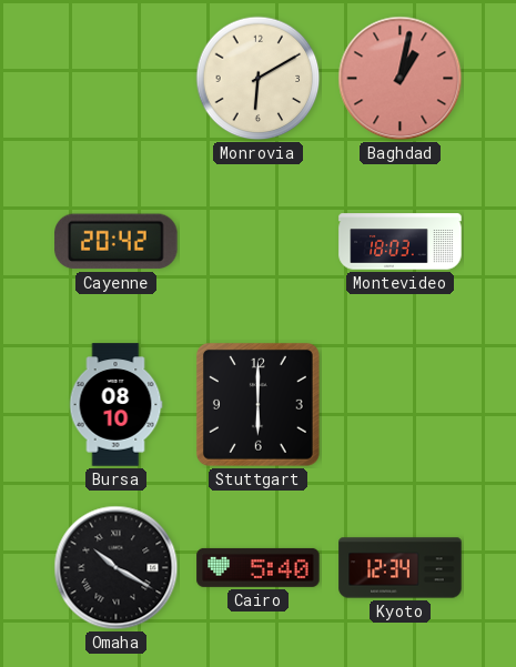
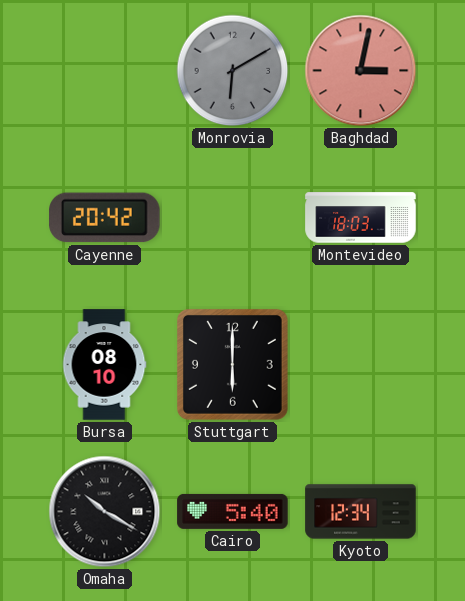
Monrovia dial: cream -> grey (233, 71)
Baghdad: 1:02 -> 3:02 (361, 71)
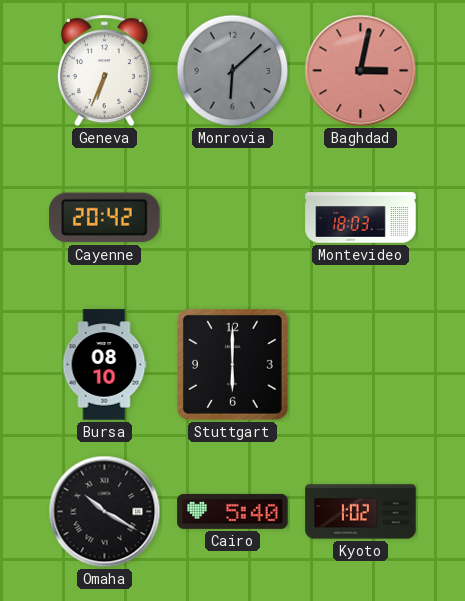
Geneva: none -> 6:34 (104, 71)
Monrovia: 6:10 -> 6:08 (233, 71)
Kyoto: 12:34 -> 1:02 (361, 512)
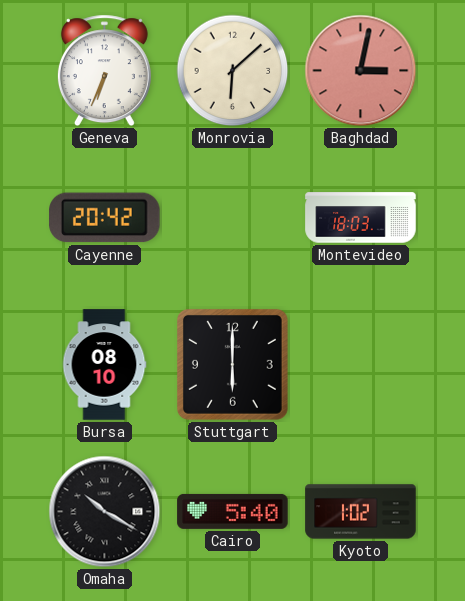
Monrovia dial: grey -> cream (233, 71)
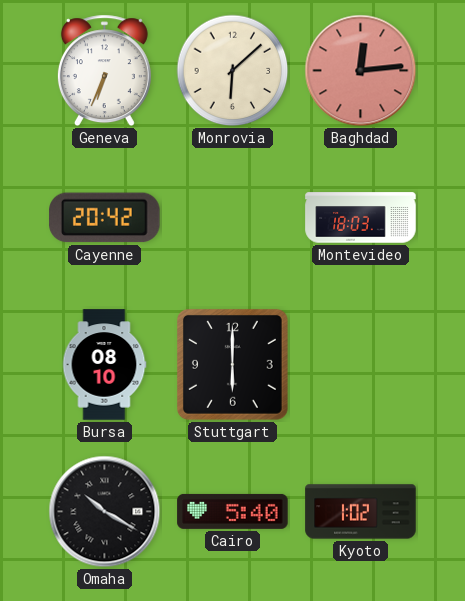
Baghdad: 3:02 -> 12:14 (361, 71)
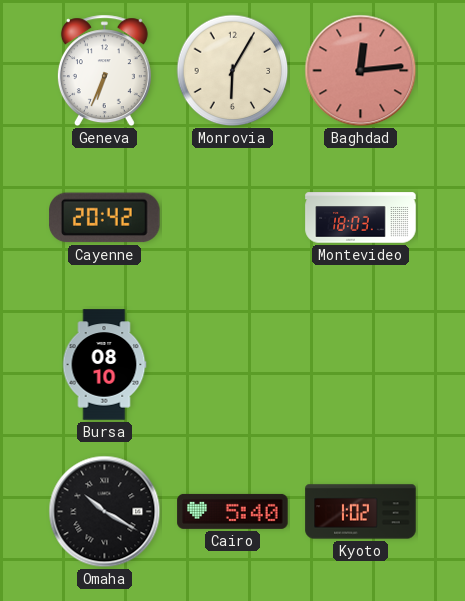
Monrovia: 6:08 -> 6:05 (233, 71)
Stuttgart: 6:00 -> none (232, 364)
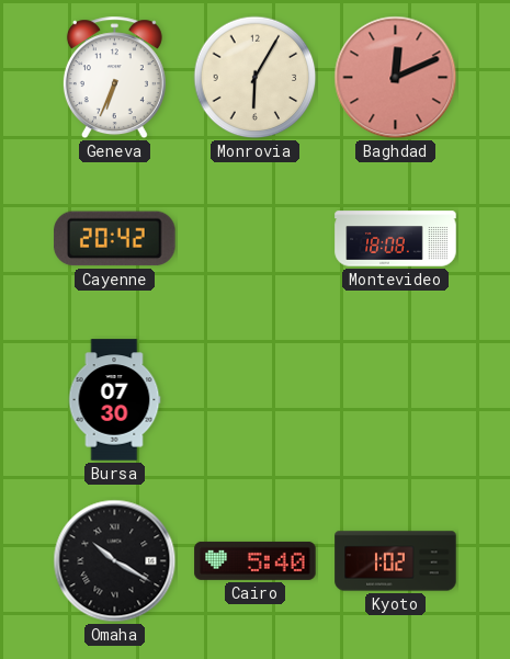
Baghdad: 12:14 -> 12:11 (396, 78)
Montevideo: 18:03 -> 18:08 (396, 239)
Bursa: 08:10 -> 07:30 (114, 400)
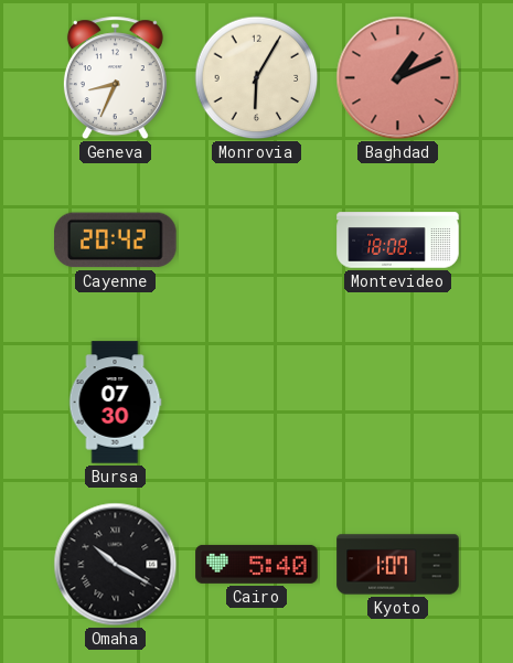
Geneva: 6:34 -> 8:34 (115, 78)
Baghdad: 12:11 -> 1:11 (398, 78)
Kyoto: 1:02 -> 1:07 (398, 565)
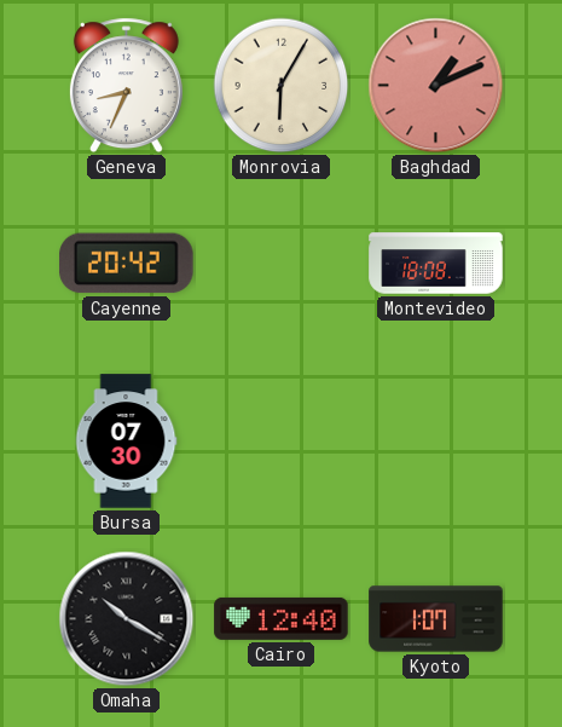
Cairo: 5:40 -> 12:40 (282, 618)
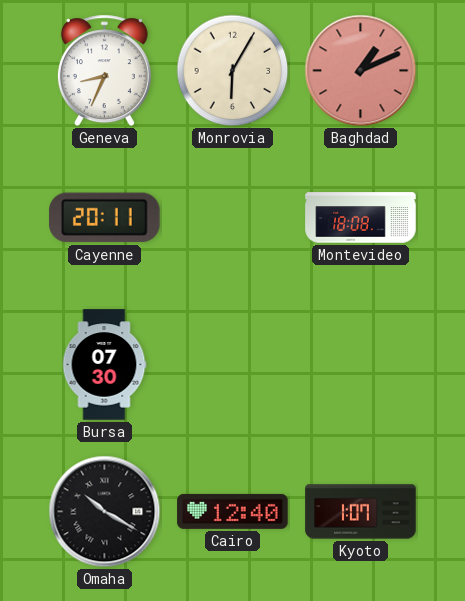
Cayenne: 20:42 -> 20:11 (105, 218)
